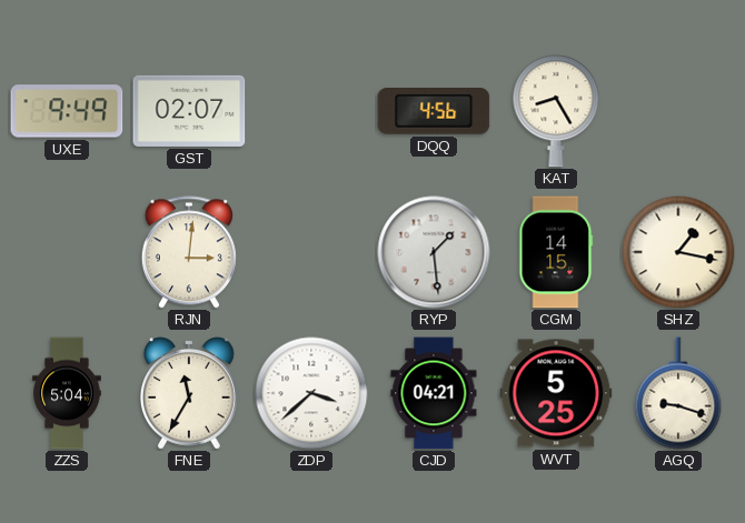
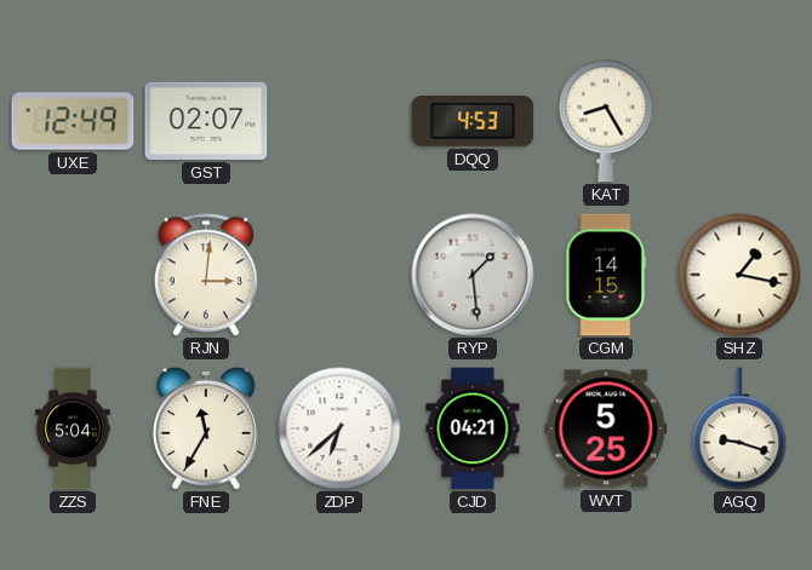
UXE: 9:49 -> 12:49 (73, 121)
DQQ: 4:56 -> 4:53 (473, 122)
ZDP: 3:38 -> 6:38 (339, 428)
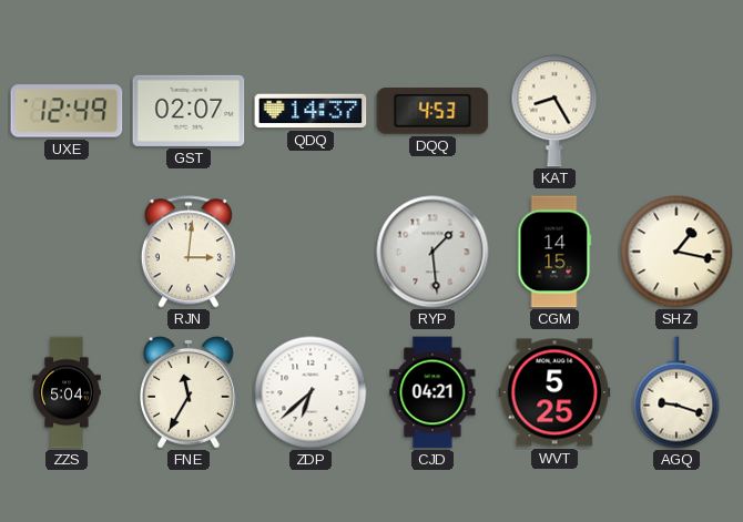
QDQ: none -> 14:37 (311, 111)
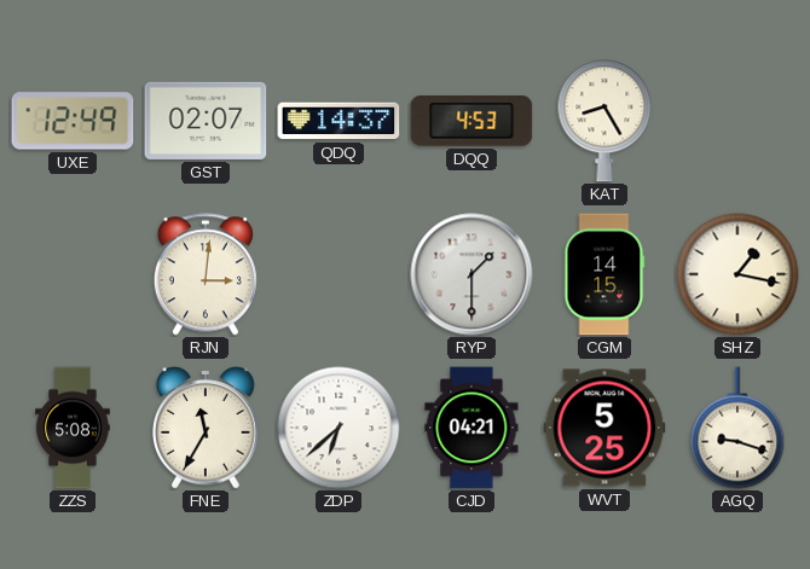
RYP: 1:29 -> 1:30 (471, 274)
ZZS: 5:04 -> 5:08 (73, 428)
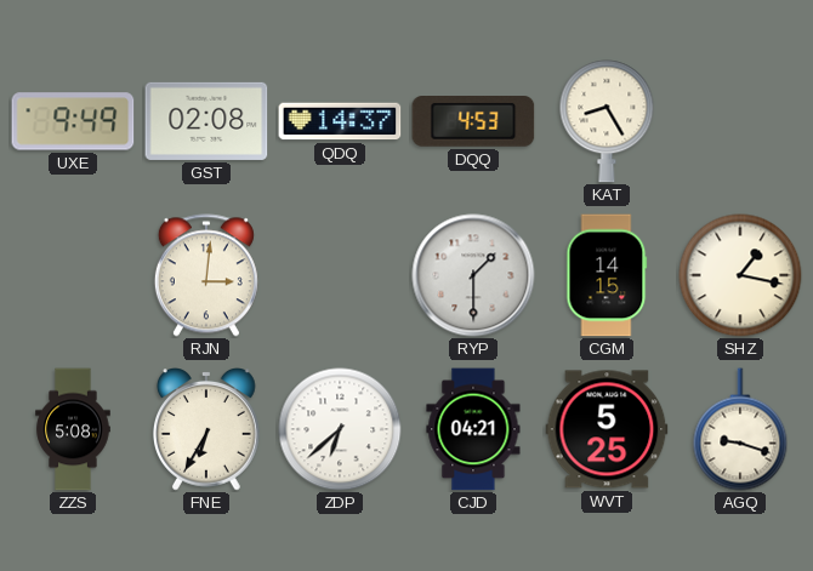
UXE: 12:49 -> 9:49 (73, 121)
GST: 02:07 -> 02:08 (206, 121)
FNE: 11:35 -> 6:35 (207, 430)
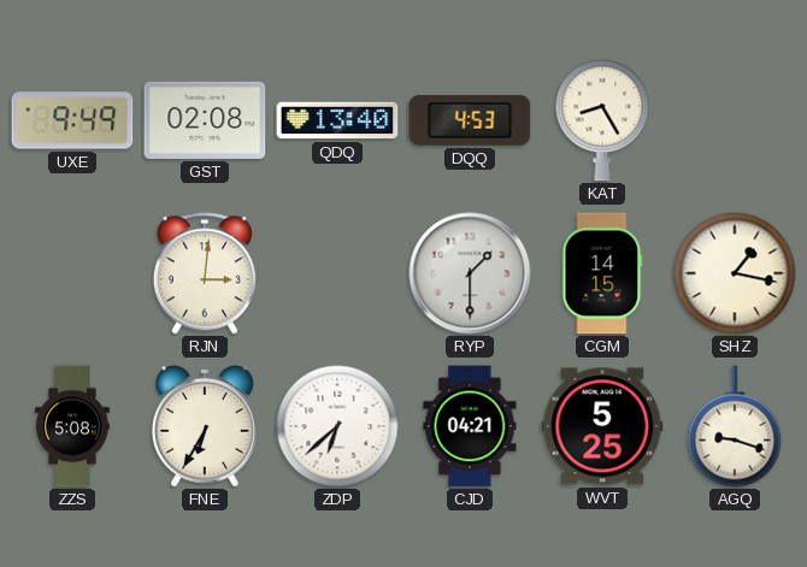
QDQ: 14:37 -> 13:40 (337, 120)
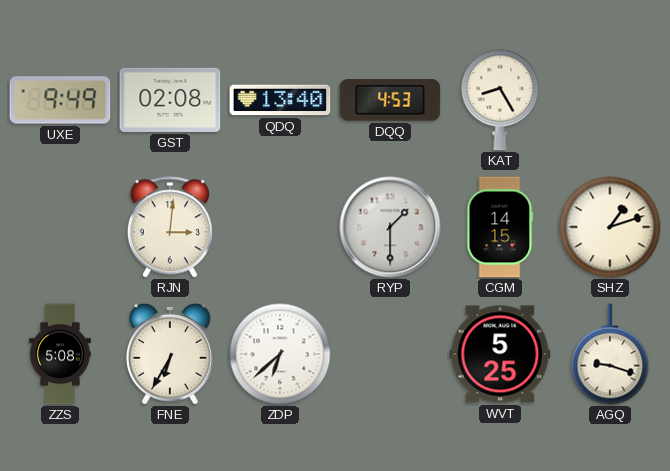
SHZ: 1:17 -> 1:12 (610, 227)
CJD: 04:21 -> none (470, 426)
